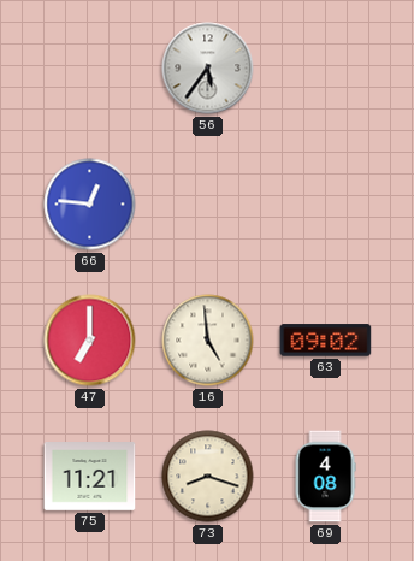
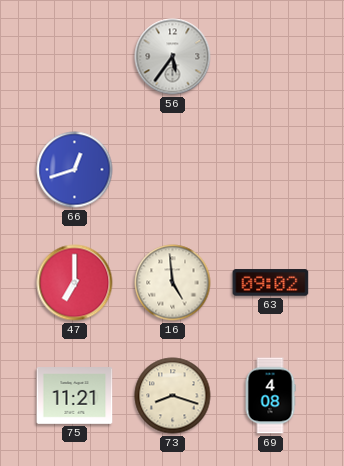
66: 12:46 -> 12:42 (75, 170)
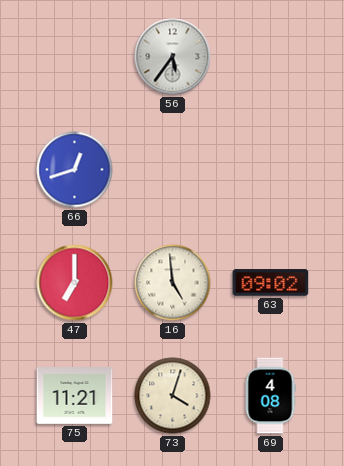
73: 8:18 -> 4:03 (173, 396)
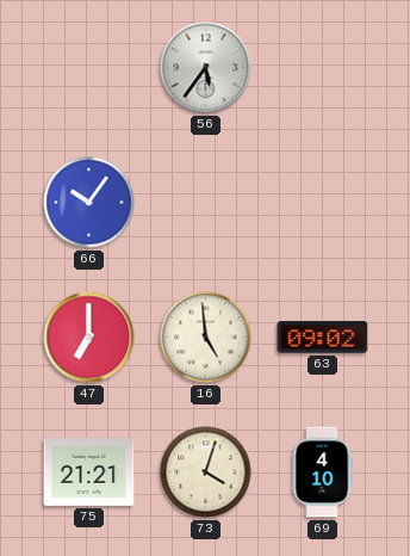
66: 12:42 -> 10:06 (89, 203)
75: 11:21 -> 21:21 (89, 472)
69: 4:08 -> 4:10 (322, 472)
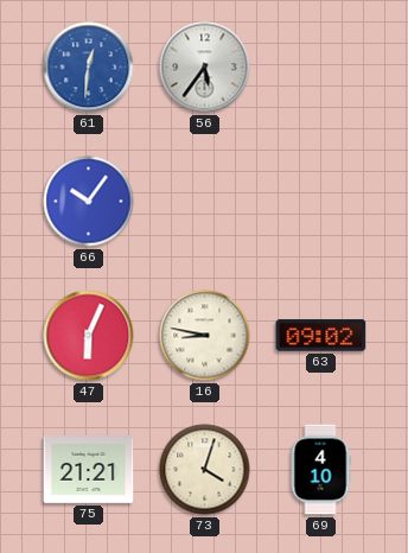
61: none -> 12:31 (89, 68)
47: 7:00 -> 6:04 (89, 336)
16: 4:59 -> 8:47 (205, 336)
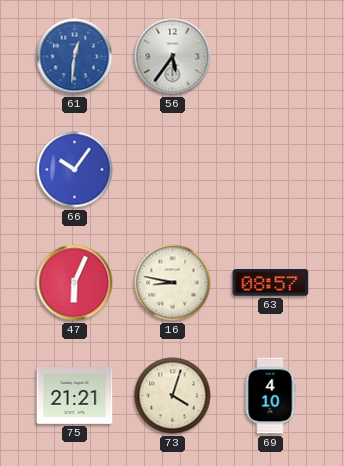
63: 09:02 -> 08:57 (271, 283)
